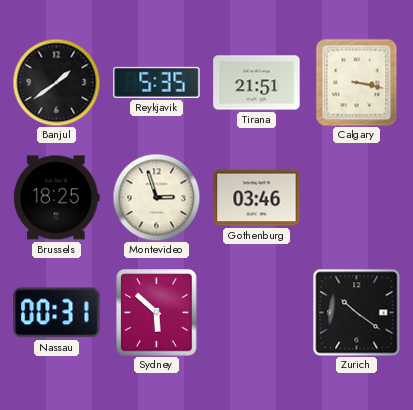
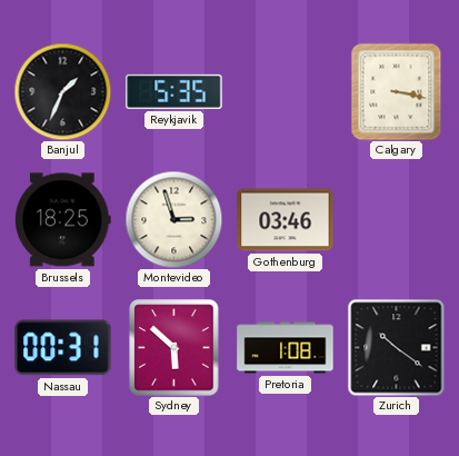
Banjul: 1:39 -> 1:34 (62, 91)
Tirana: 21:51 -> none (257, 83)
Pretoria: none -> 1:08 (286, 348)
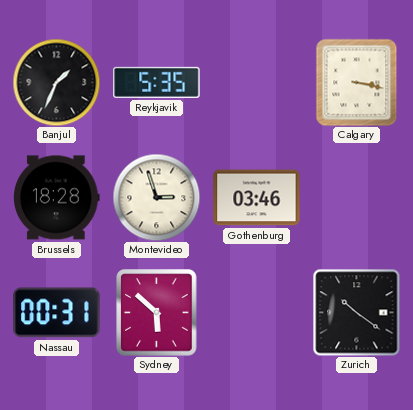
Brussels: 18:25 -> 18:28 (57, 198)
Pretoria: 1:08 -> none (286, 348)
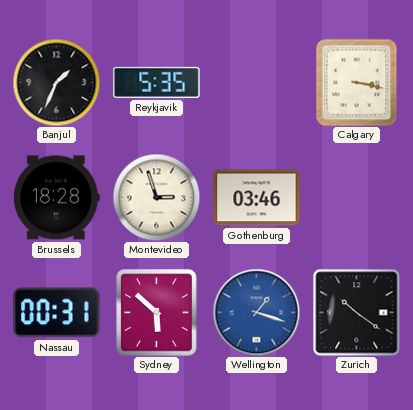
Wellington: none -> 1:18 (256, 312)
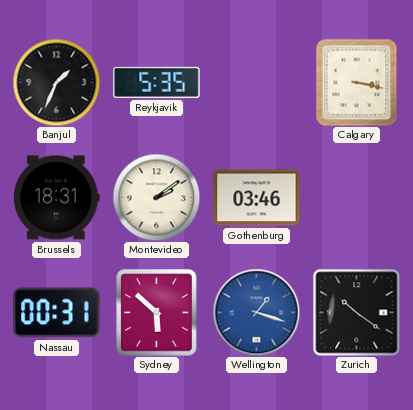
Brussels: 18:28 -> 18:31 (57, 198)
Montevideo: 2:57 -> 2:09 (156, 197)
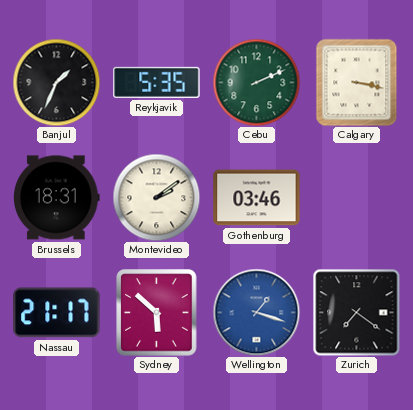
Cebu: none -> 2:11 (256, 82)
Nassau: 00:31 -> 21:17 (57, 313)
Zurich: 10:21 -> 7:21 (356, 312)
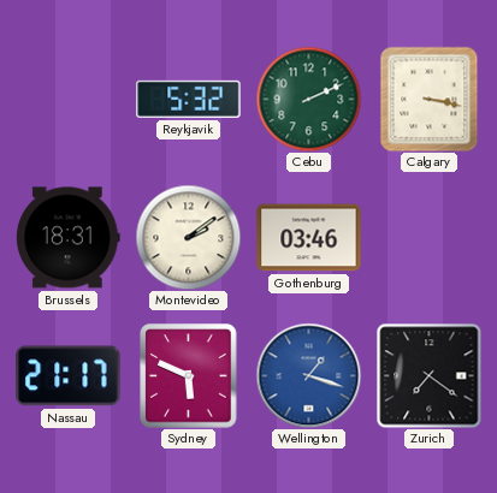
Banjul: 1:34 -> none (56, 82)
Reykjavik: 5:35 -> 5:32 (189, 99)
Sydney: 5:52 -> 5:49 (189, 376)
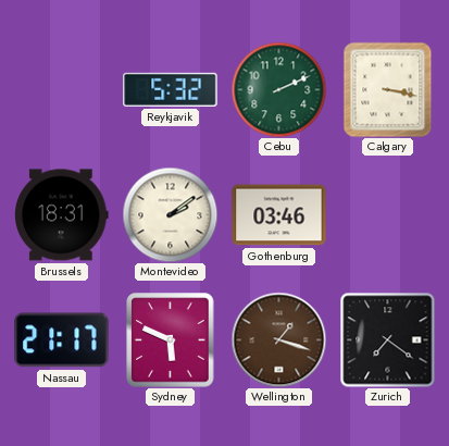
Wellington dial: blue -> brown (278, 339)
